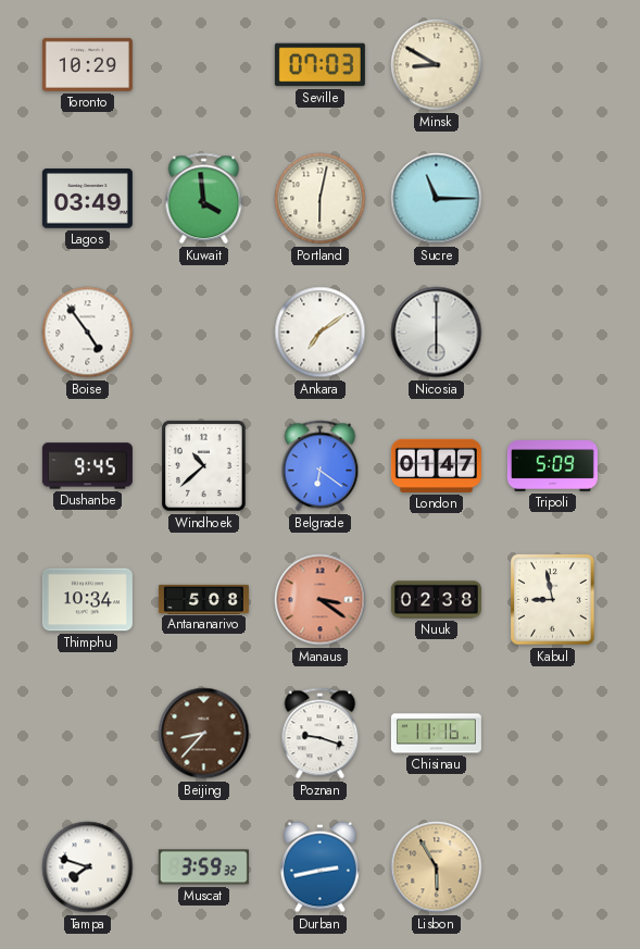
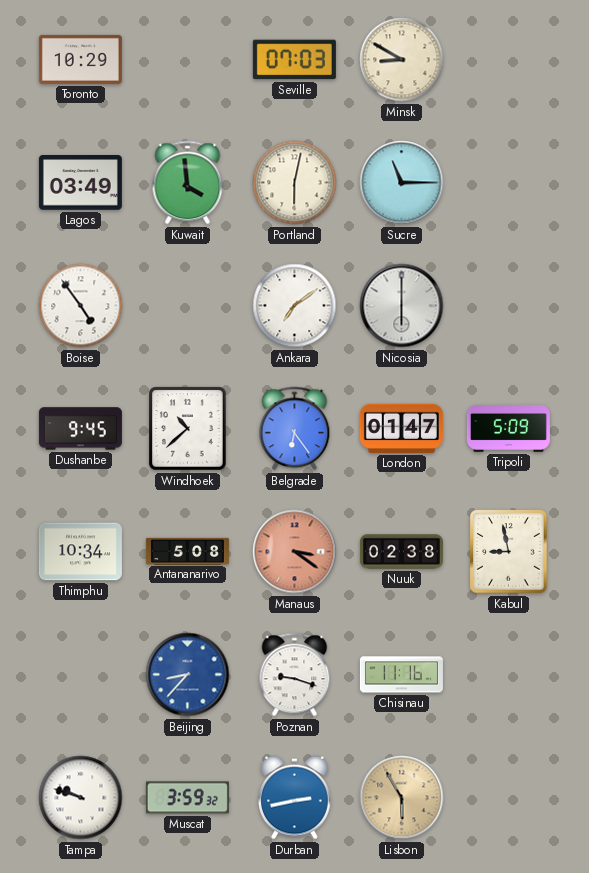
Belgrade: 6:21 -> 6:24 (295, 429)
Beijing dial: brown -> blue (188, 675)
Tampa: 7:48 -> 9:48 (81, 798)
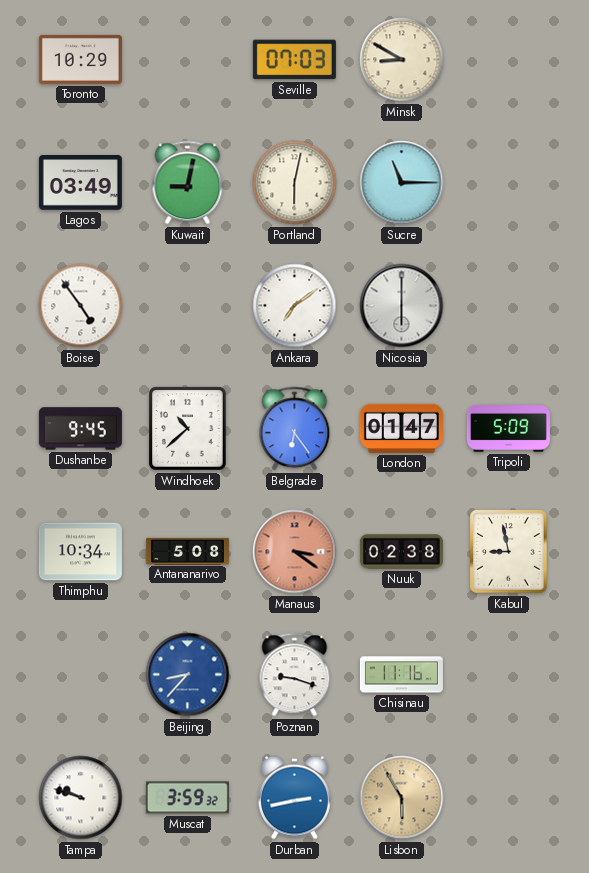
Kuwait: 3:59 -> 9:02 (188, 183)
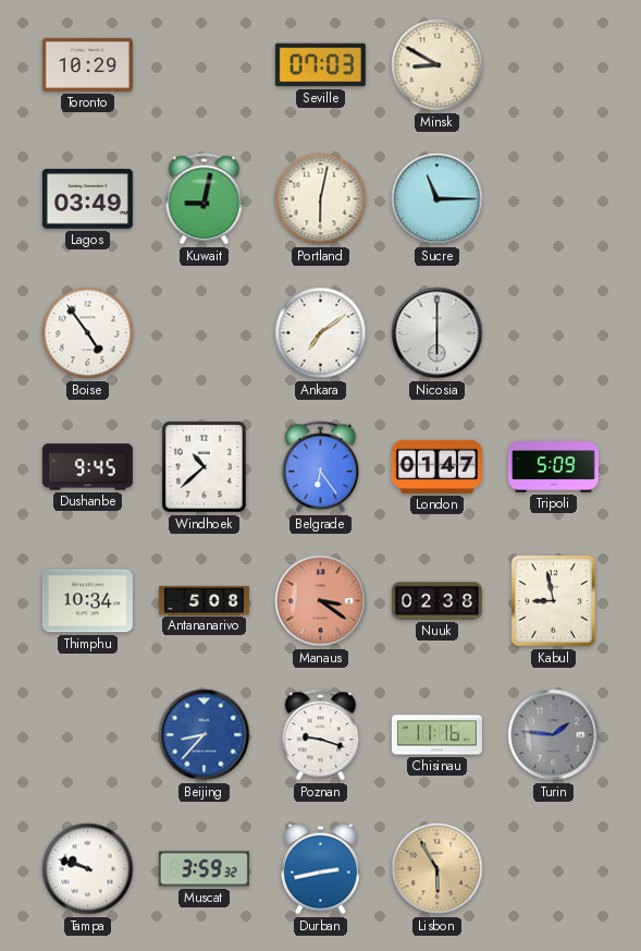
Turin: none -> 1:46 (554, 735)
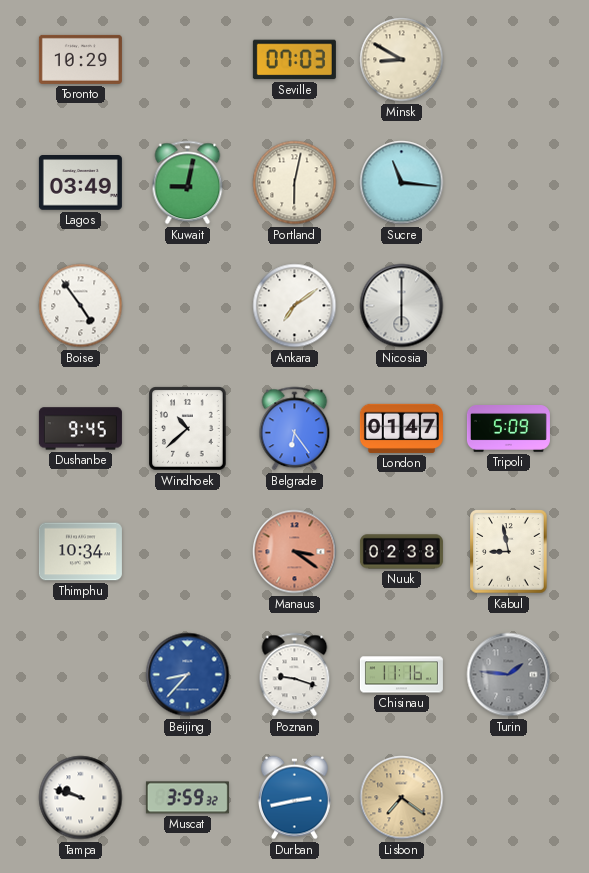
Sucre: 11:15 -> 11:16 (402, 183)
Antananarivo: 5:08 -> none (204, 600)
Lisbon: 5:55 -> 7:21 (402, 798)
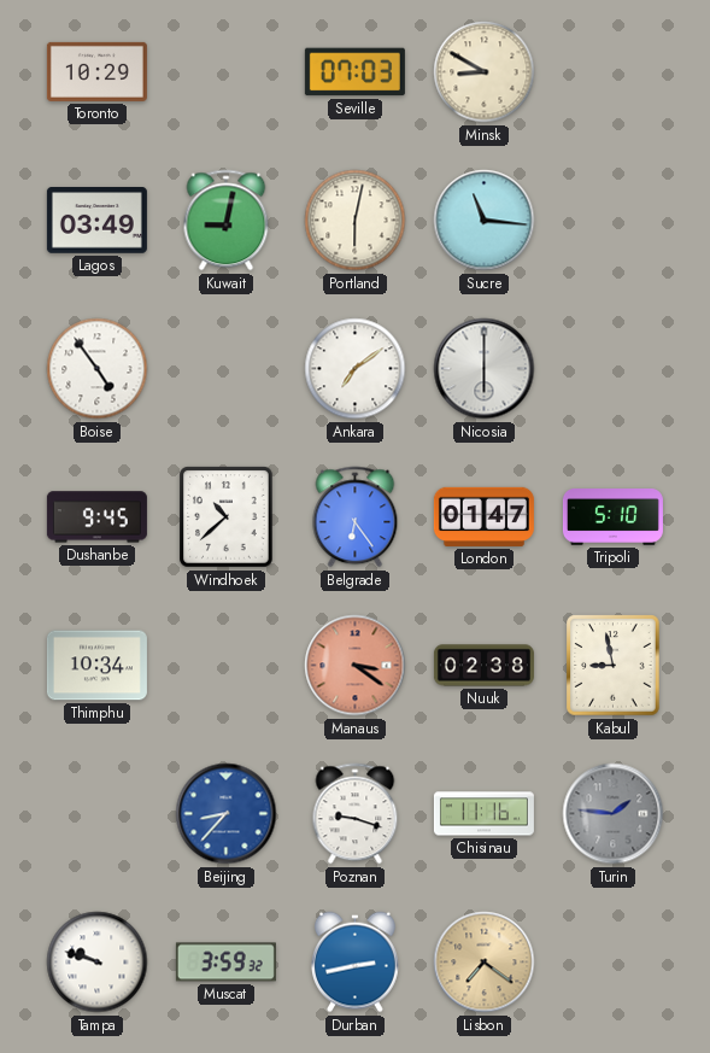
Tripoli: 5:09 -> 5:10 (612, 517)
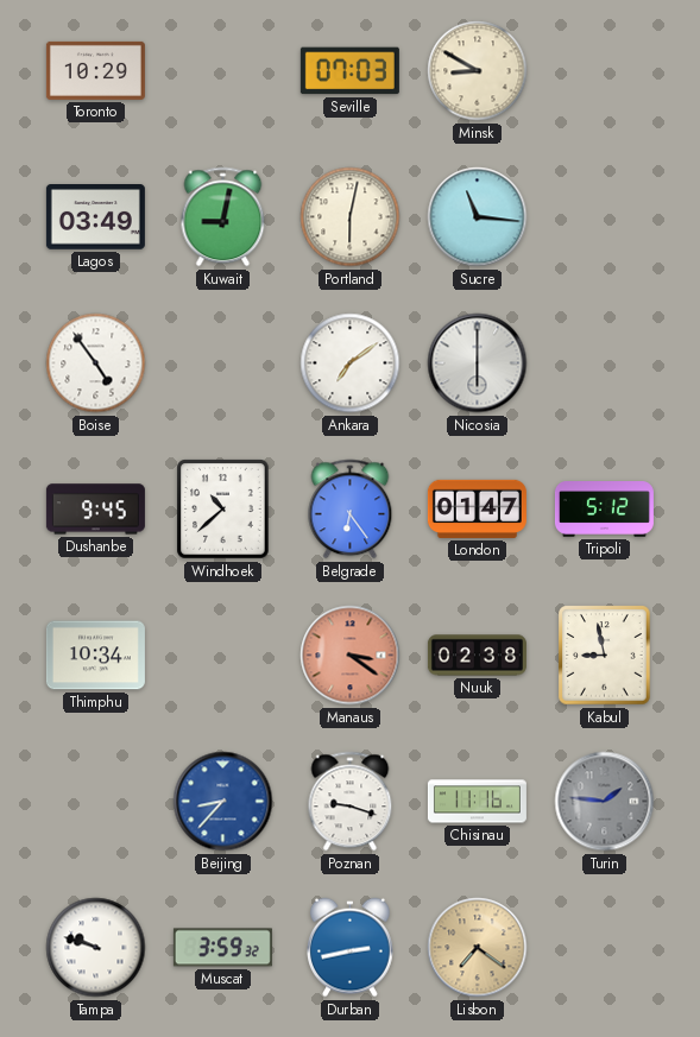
Tripoli: 5:10 -> 5:12 (604, 510)
